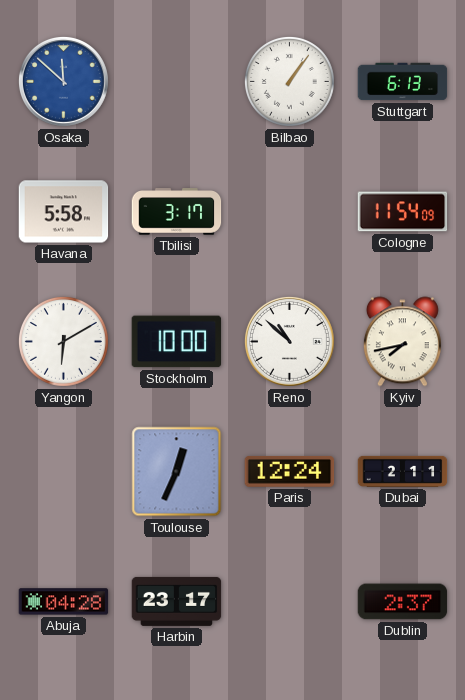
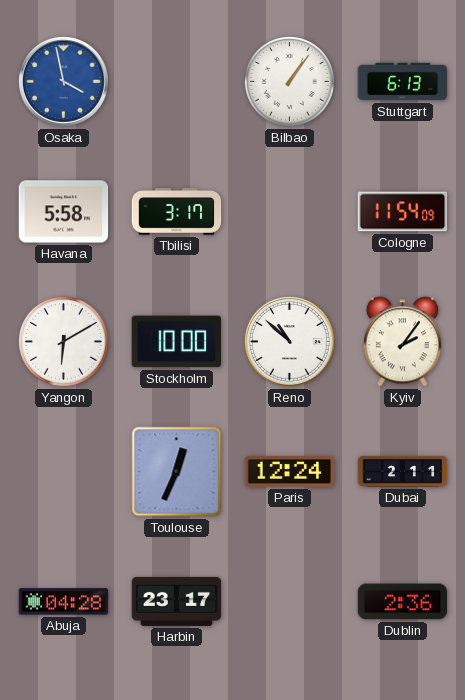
Osaka: 11:52 -> 3:58 (63, 81)
Kyiv: 7:43 -> 2:06 (402, 342)
Dublin: 2:37 -> 2:36 (403, 602)
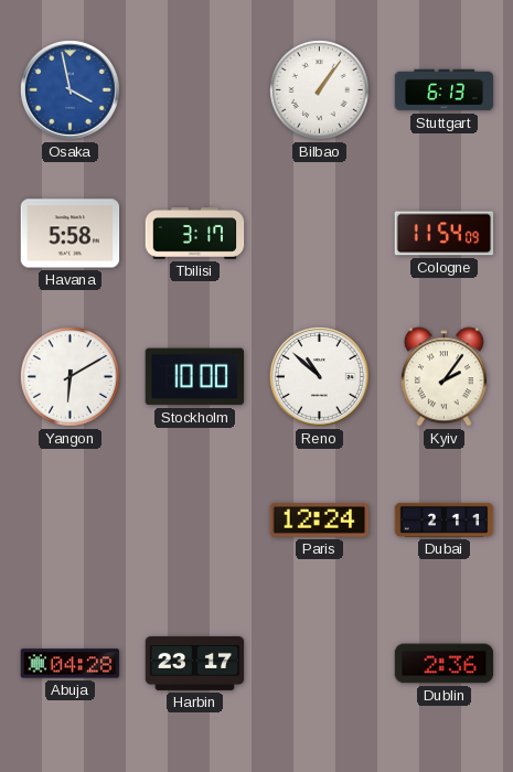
Toulouse: 12:34 -> none (177, 472)
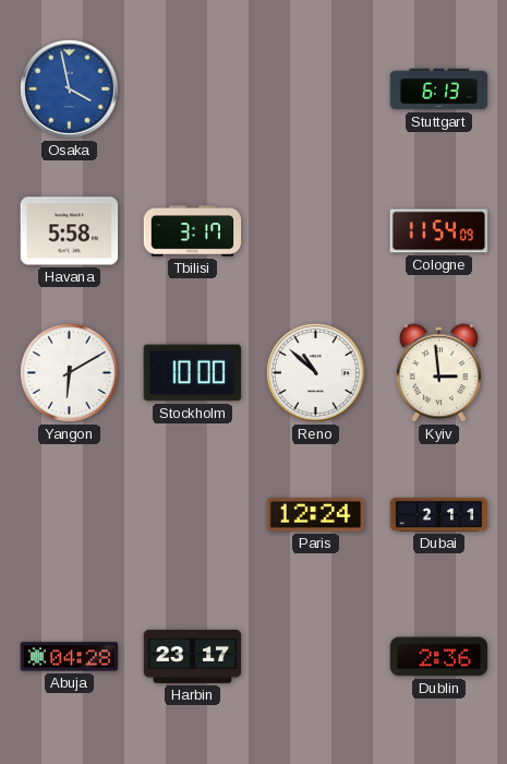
Bilbao: 1:06 -> none (319, 89)
Kyiv: 2:06 -> 2:59 (438, 373)
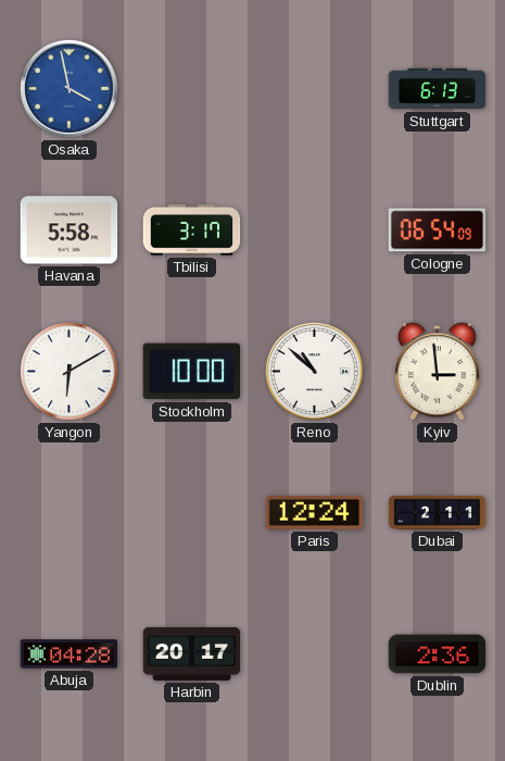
Cologne: 11:54 -> 06:54 (438, 230)
Harbin: 23:17 -> 20:17 (192, 653)
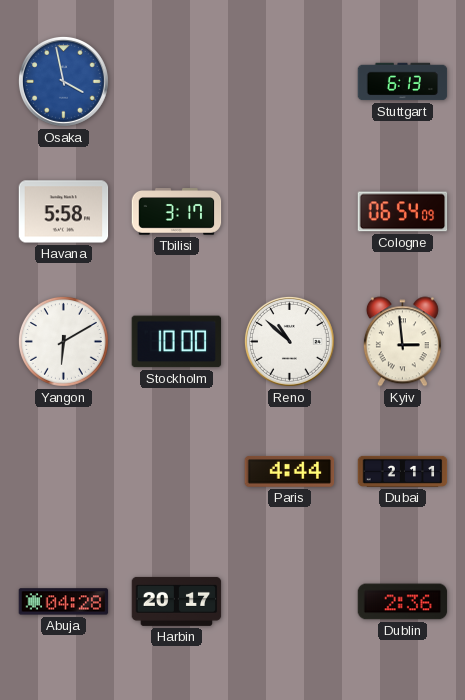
Paris: 12:24 -> 4:44 (290, 471)
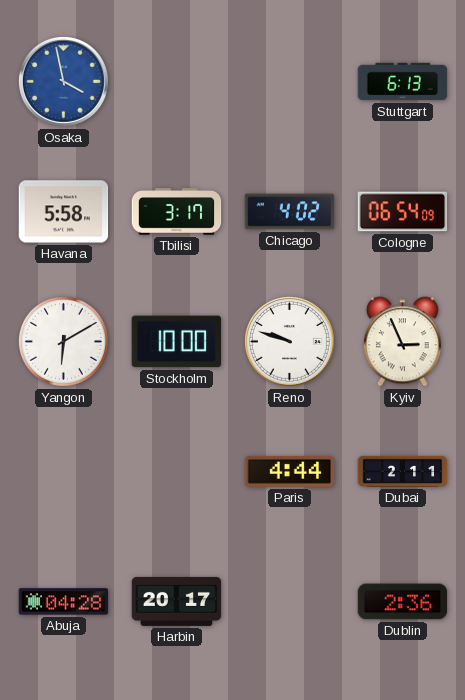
Chicago: none -> 4:02 (290, 212)
Reno: 10:52 -> 9:48 (289, 341)
Kyiv: 2:59 -> 2:56 (402, 342)
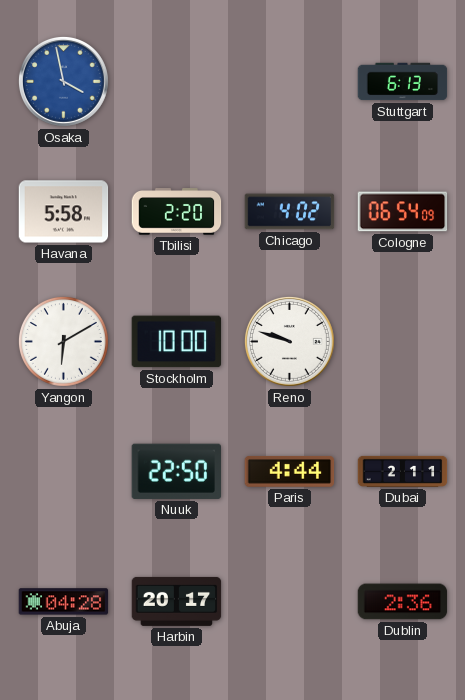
Tbilisi: 3:17 -> 2:20 (177, 212)
Kyiv: 2:56 -> none (402, 342)
Nuuk: none -> 22:50 (176, 471)
